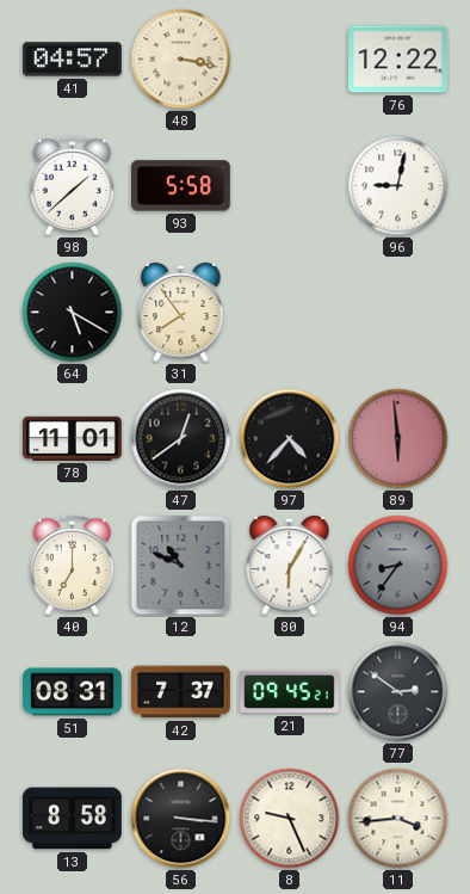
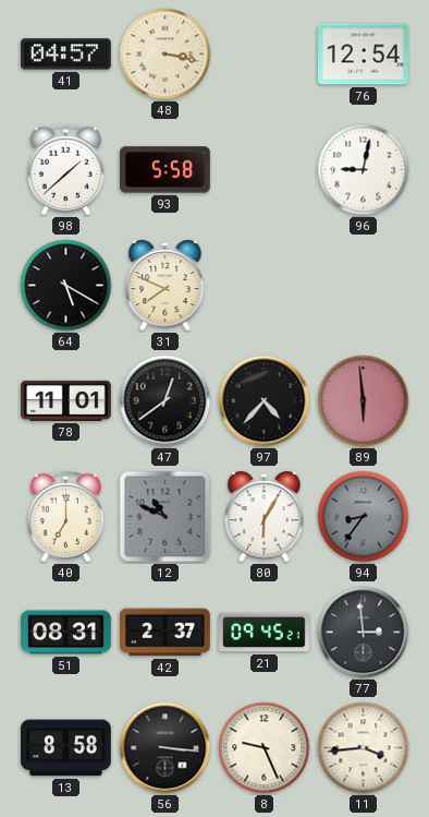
76: 12:22 -> 12:54 (364, 55)
31: 7:54 -> 7:49 (166, 286)
42: 7:37 -> 2:37 (166, 633)
77: 2:51 -> 2:59 (364, 633)
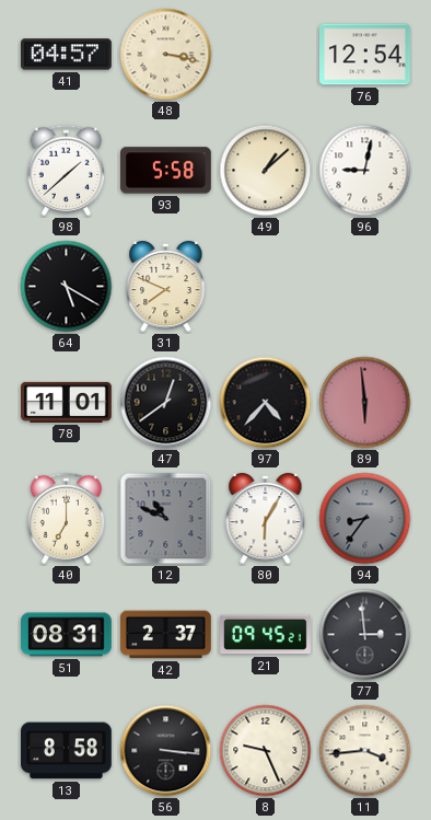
49: none -> 1:08 (266, 171)
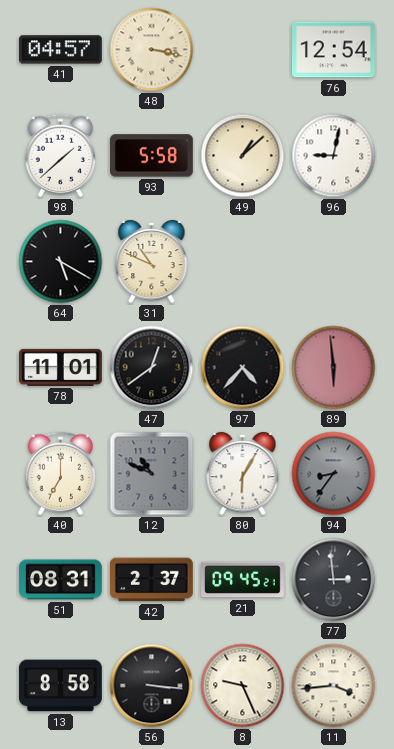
31: 7:49 -> 10:49 (152, 262)
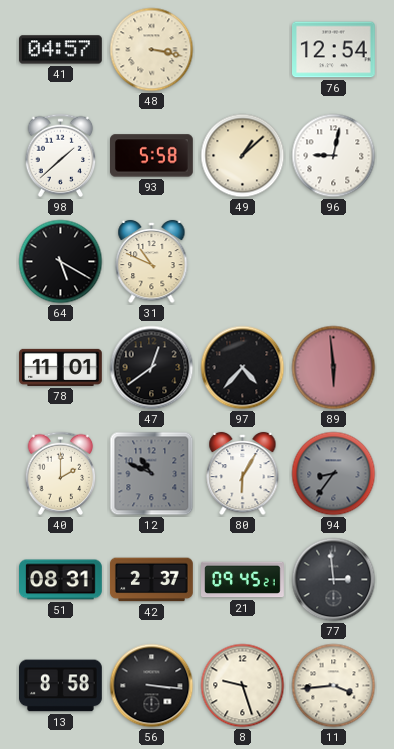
40: 7:00 -> 2:00 (61, 474)
8: 9:26 -> 9:27 (243, 686)
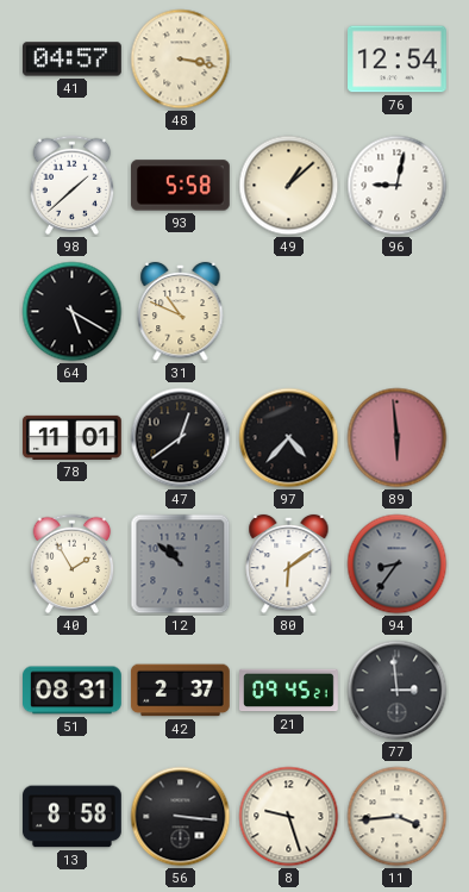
40: 2:00 -> 1:55 (73, 564)
12: 10:49 -> 10:52 (181, 564)
80: 6:05 -> 6:09 (289, 564)
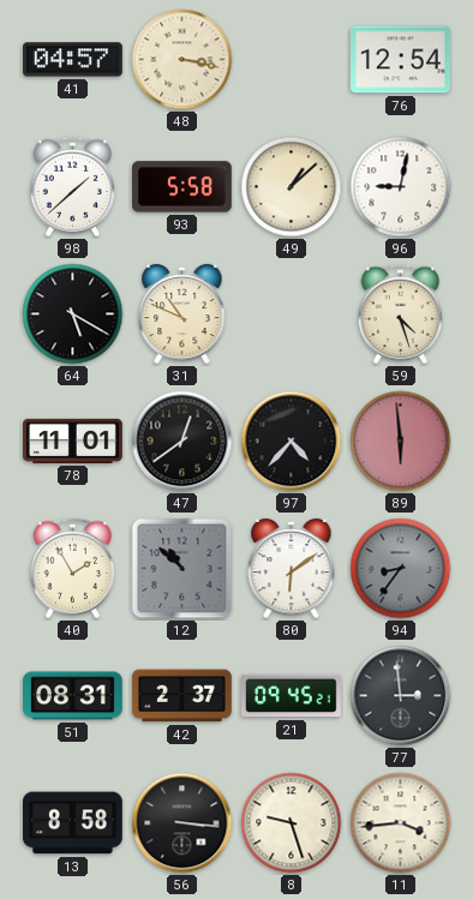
59: none -> 4:27 (401, 314)
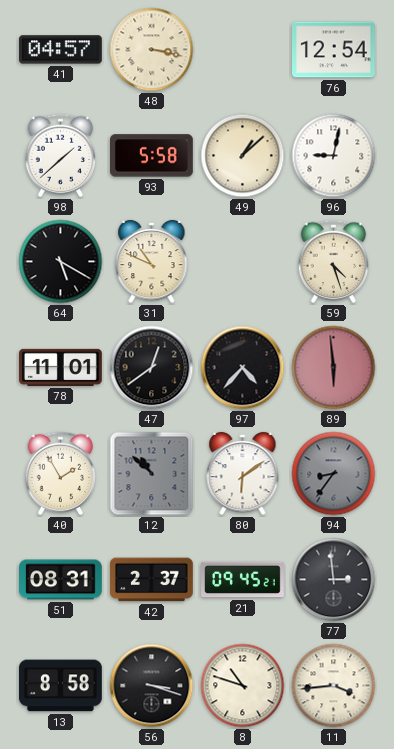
56: 3:16 -> 3:18 (152, 686)
8: 9:27 -> 10:48 (243, 686)
